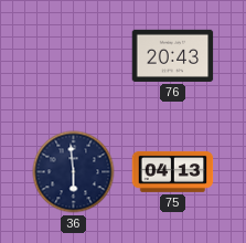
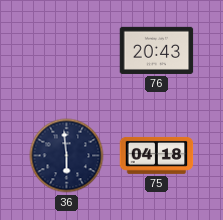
75: 04:13 -> 04:18 (157, 155)
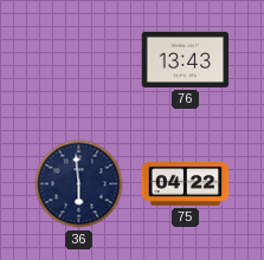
76: 20:43 -> 13:43 (186, 59)
75: 04:18 -> 04:22 (186, 183)
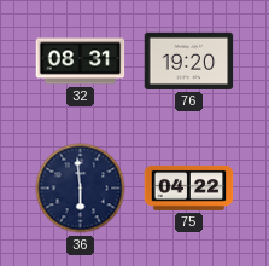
32: none -> 08:31 (81, 62)
76: 13:43 -> 19:20 (189, 60)
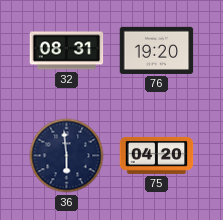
75: 04:22 -> 04:20 (157, 155)
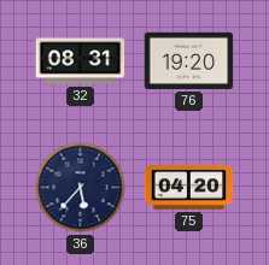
36: 5:59 -> 5:37 (81, 188)
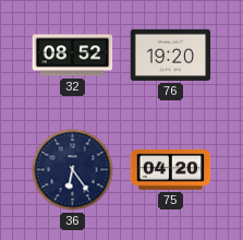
32: 08:31 -> 08:52 (73, 56)
36: 5:37 -> 6:24 (73, 170)
